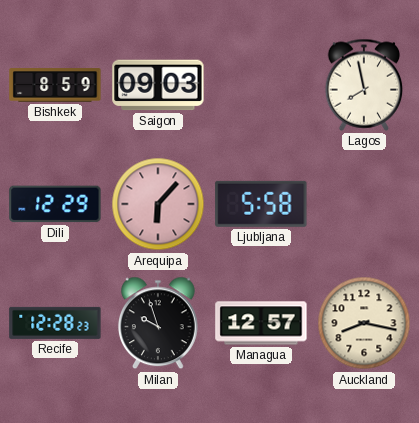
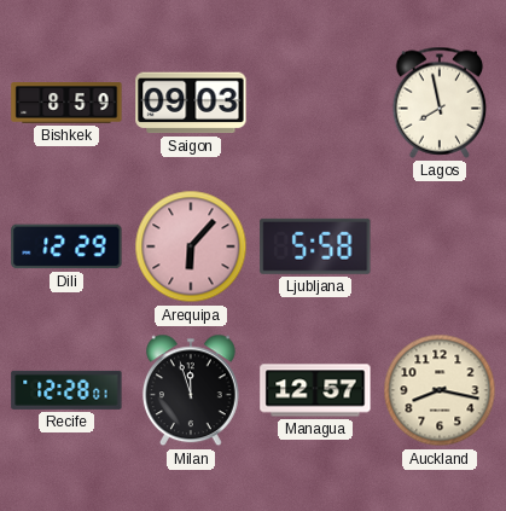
Recife: 12:28:23 -> 12:28:01 (66, 390)
Milan: 9:57 -> 11:57 (191, 390)
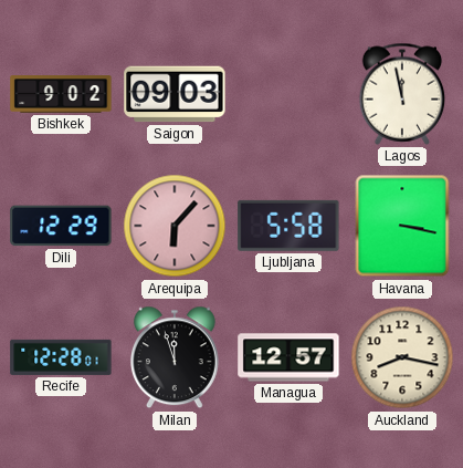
Bishkek: 8:59 -> 9:02 (61, 94)
Lagos: 7:58 -> 11:58 (402, 94)
Havana: none -> 3:17 (402, 226)
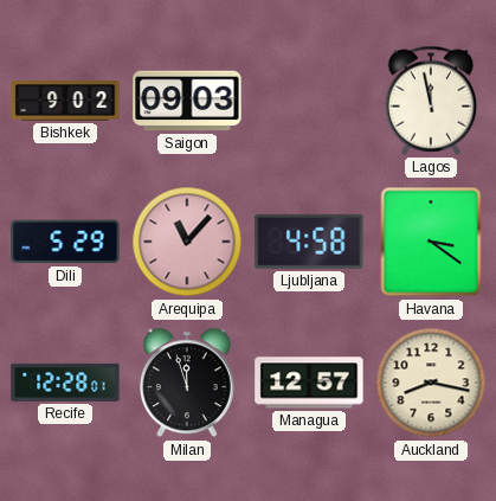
Dili: 12:29 -> 5:29 (65, 242)
Arequipa: 6:07 -> 11:07 (187, 242)
Ljubljana: 5:58 -> 4:58 (309, 242)
Havana: 3:17 -> 3:21 (431, 242)
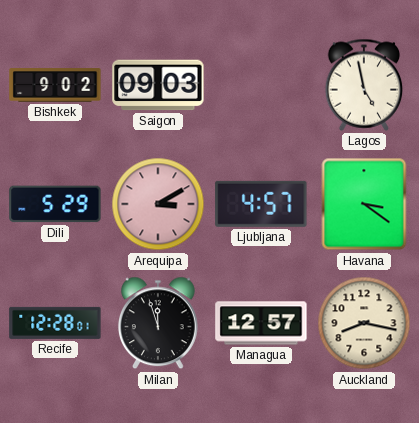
Lagos: 11:58 -> 4:58 (364, 85)
Arequipa: 11:07 -> 3:10 (158, 204)
Ljubljana: 4:58 -> 4:57 (261, 204)
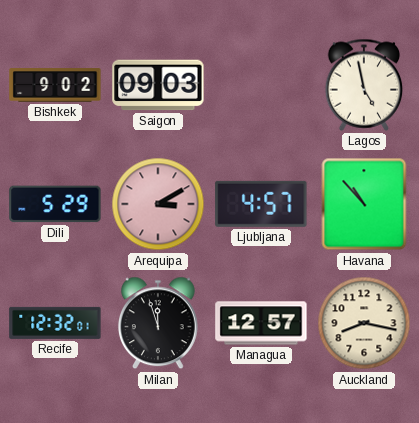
Havana: 3:21 -> 10:53 (364, 204)
Recife: 12:28 -> 12:32 (55, 323)
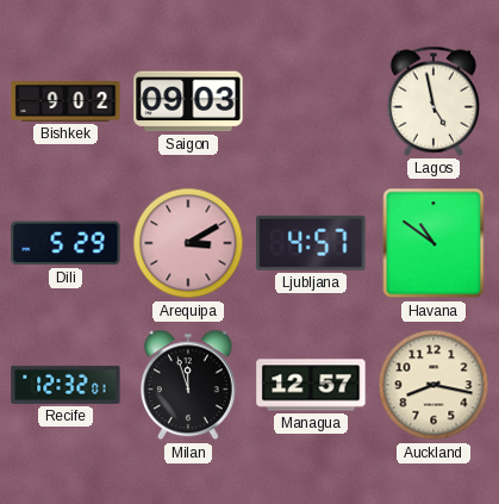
Havana: 10:53 -> 10:51 (433, 243)
